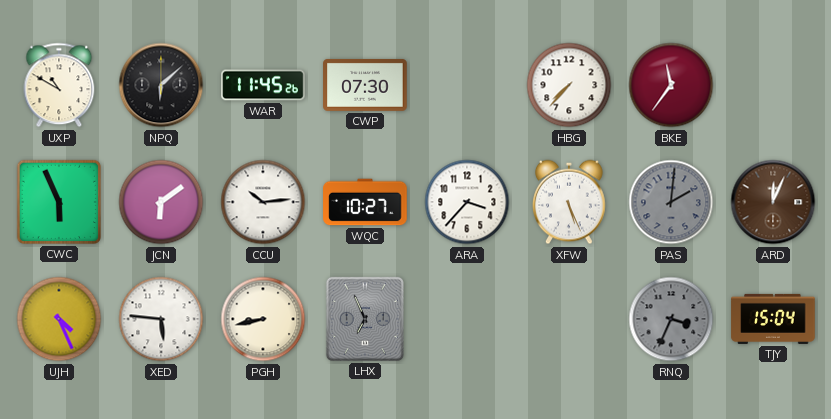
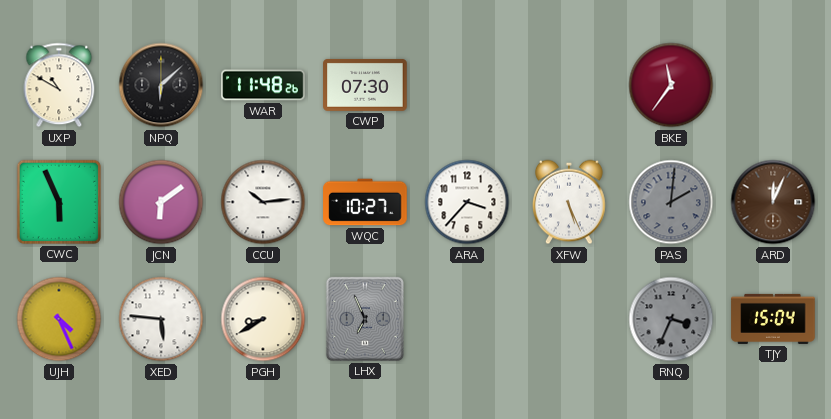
WAR: 11:45 -> 11:48 (263, 85)
HBG: 7:37 -> none (569, 85)
PGH: 8:43 -> 8:40 (263, 319)
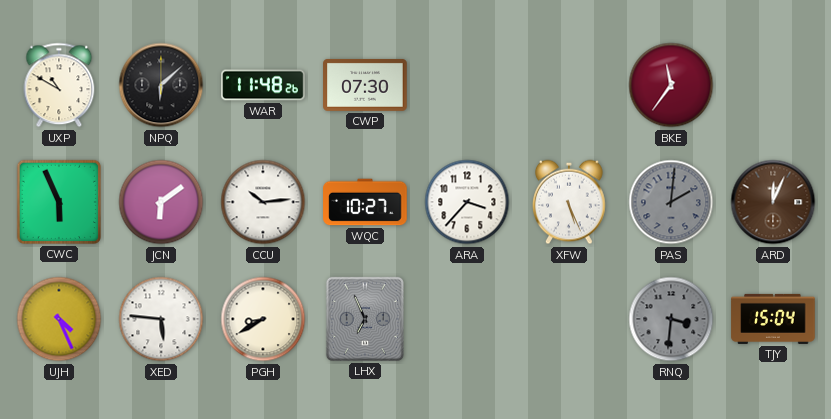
RNQ: 3:34 -> 3:31 (671, 319)
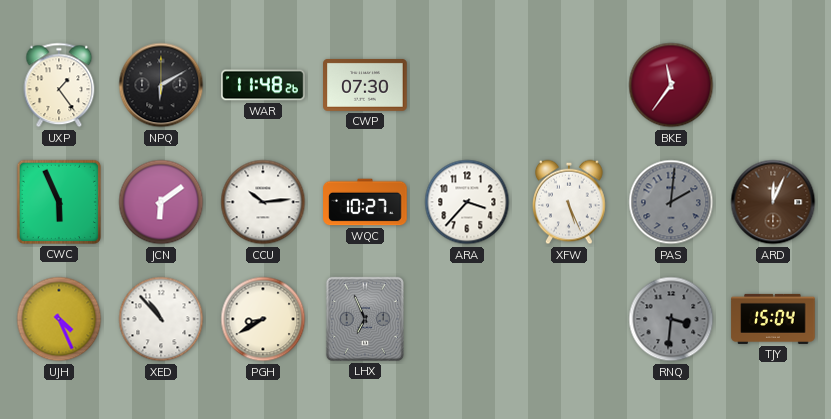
UXP: 10:50 -> 1:24 (59, 85)
NPQ: 6:08 -> 6:10 (161, 85)
XED: 5:46 -> 10:53 (161, 319)
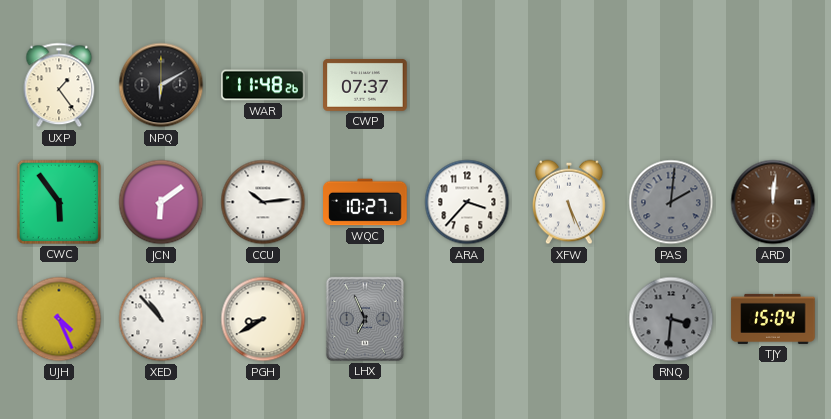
CWP: 07:30 -> 07:37 (365, 85)
BKE: 11:36 -> none (671, 85)
CWC: 5:56 -> 5:54 (59, 202)
ARD: 12:04 -> 12:01 (773, 202)
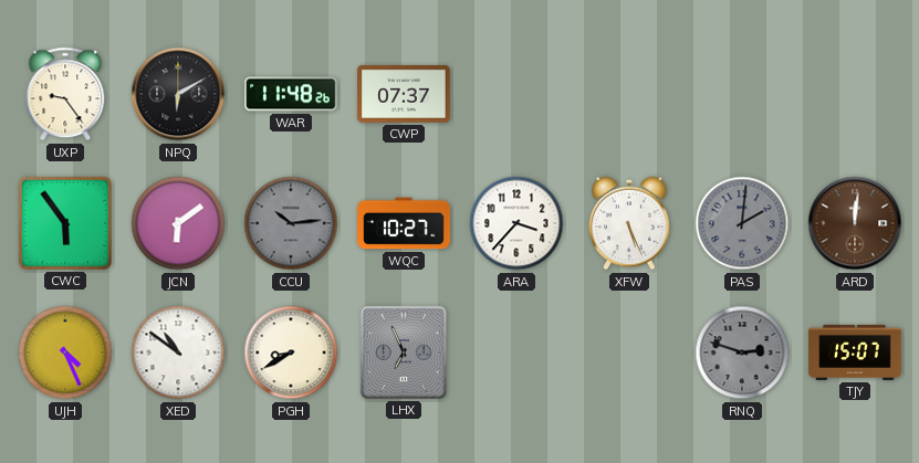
UXP: 1:24 -> 9:24 (65, 94)
CCU dial: white -> grey (291, 223)
XED: 10:53 -> 10:51 (178, 352)
RNQ: 3:31 -> 2:48 (742, 352)
TJY: 15:04 -> 15:07 (855, 352)
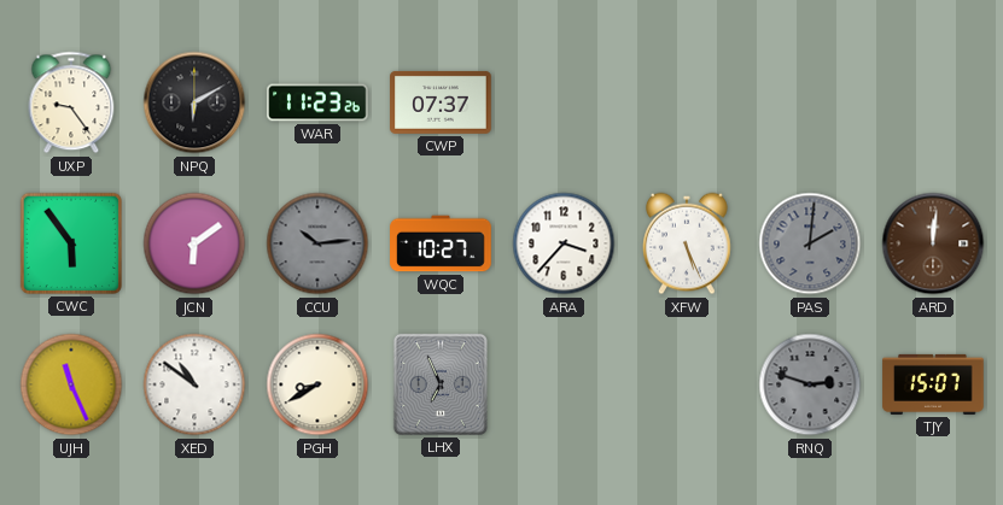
WAR: 11:48 -> 11:23 (317, 102)
UJH: 4:26 -> 11:26 (71, 384)
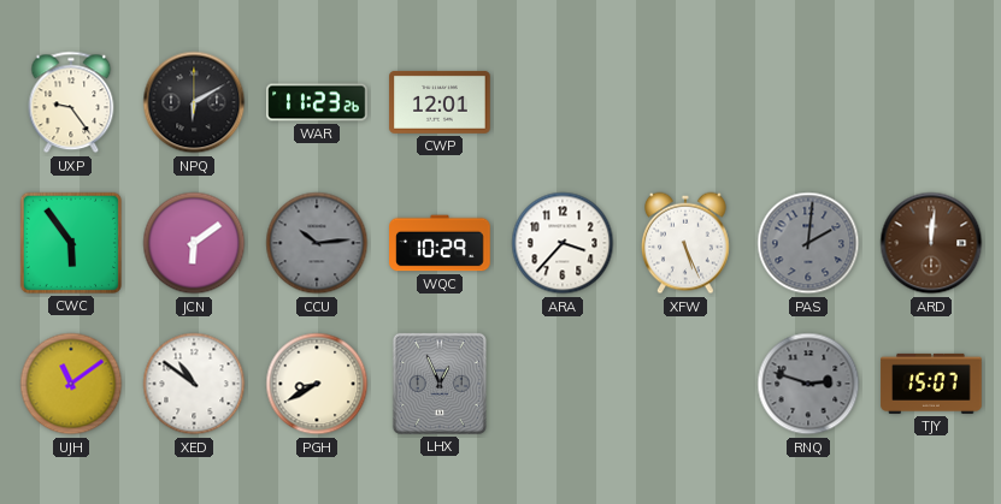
CWP: 07:37 -> 12:01 (440, 102)
WQC: 10:27 -> 10:29 (440, 243)
UJH: 11:26 -> 11:09 (71, 384)
LHX: 6:56 -> 12:56 (440, 384)
